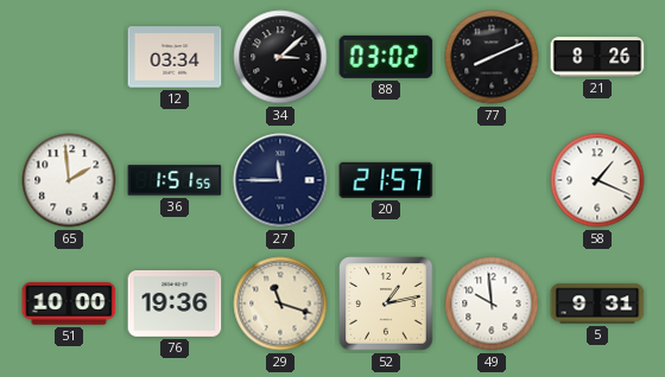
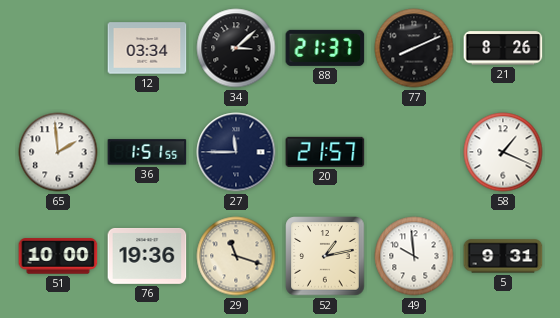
88: 03:02 -> 21:37 (325, 48)
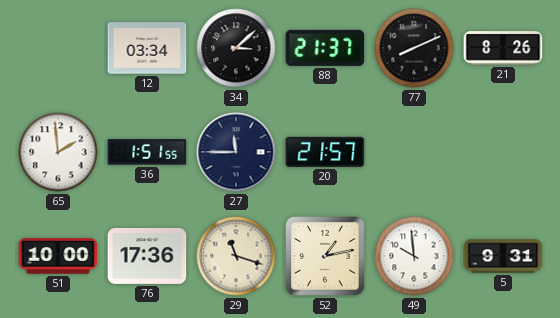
58: 1:19 -> none (503, 152)
76: 19:36 -> 17:36 (147, 256)
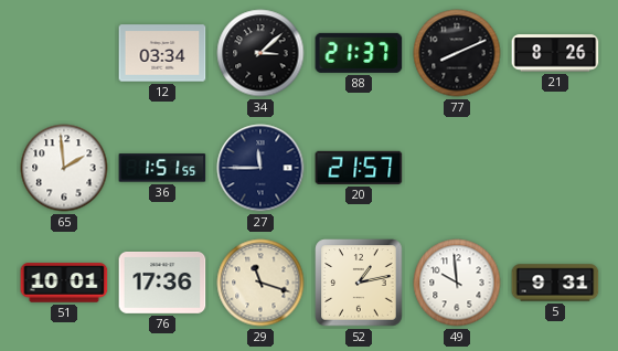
51: 10:00 -> 10:01 (64, 283)
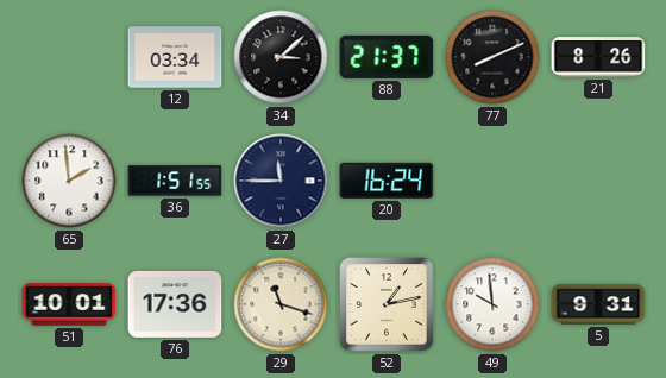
20: 21:57 -> 16:24 (387, 181)
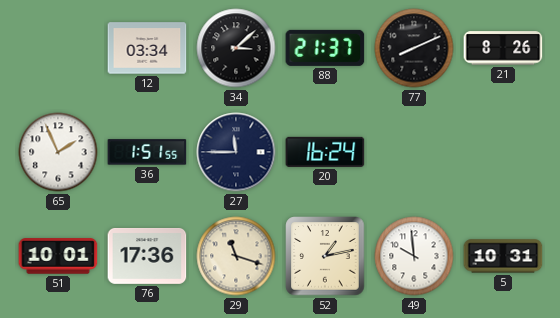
65: 1:59 -> 1:56 (58, 152)
5: 9:31 -> 10:31 (503, 256)
